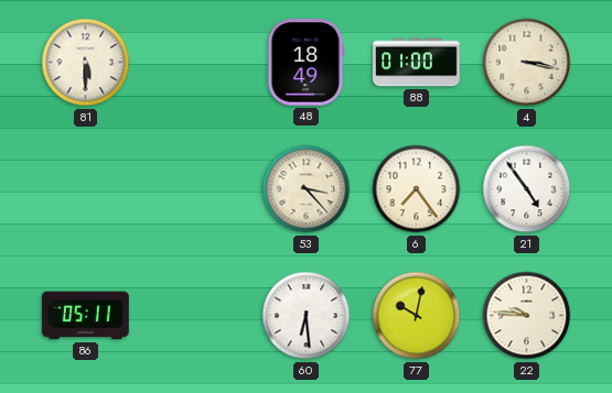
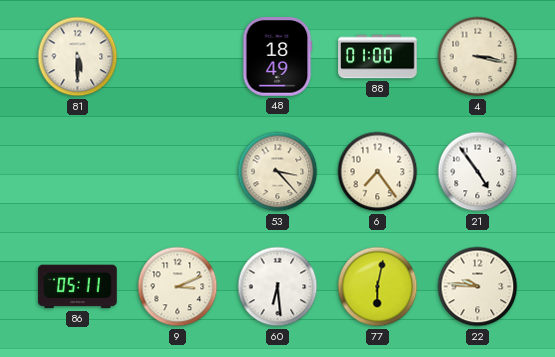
9: none -> 3:11 (178, 287)
77: 10:02 -> 6:02 (378, 287)
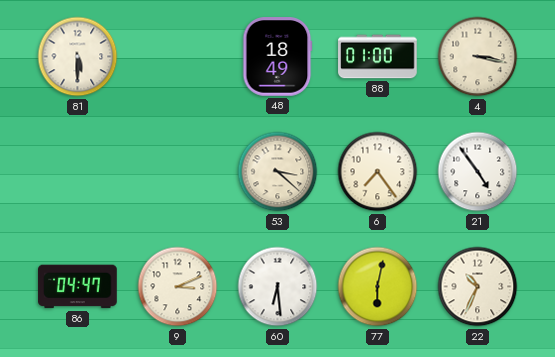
53: 3:23 -> 3:22 (278, 172)
86: 05:11 -> 04:47 (78, 287)
22: 9:46 -> 10:34 (478, 287)
